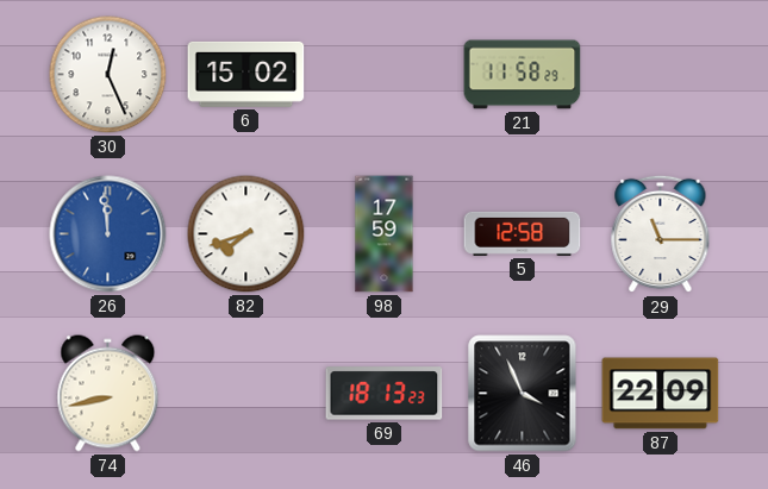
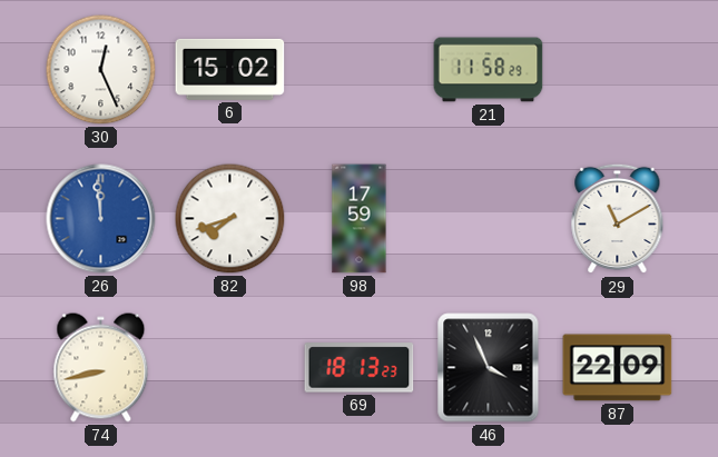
5: 12:58 -> none (523, 233)
29: 11:15 -> 11:10 (618, 219)
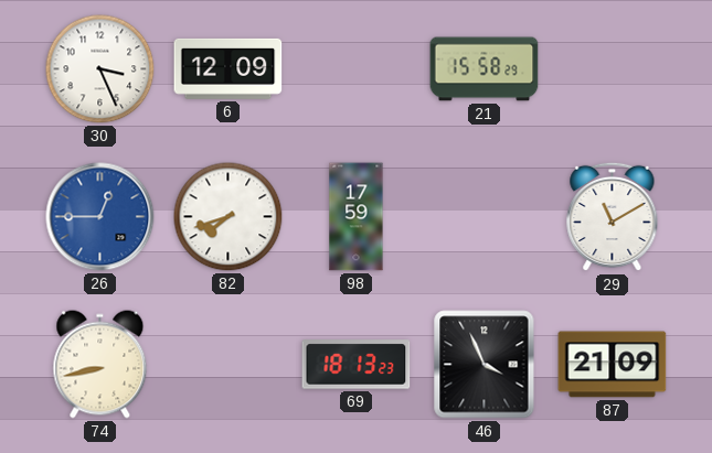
30: 12:26 -> 3:26 (100, 69)
6: 15:02 -> 12:09 (229, 68)
21: 11:58 -> 15:58 (485, 69)
26: 11:59 -> 12:45 (100, 217)
87: 22:09 -> 21:09 (613, 365)
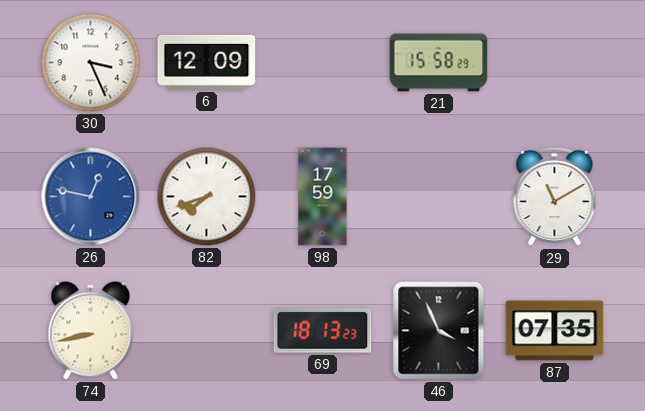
26: 12:45 -> 12:47 (91, 197)
87: 21:09 -> 07:35 (555, 331)
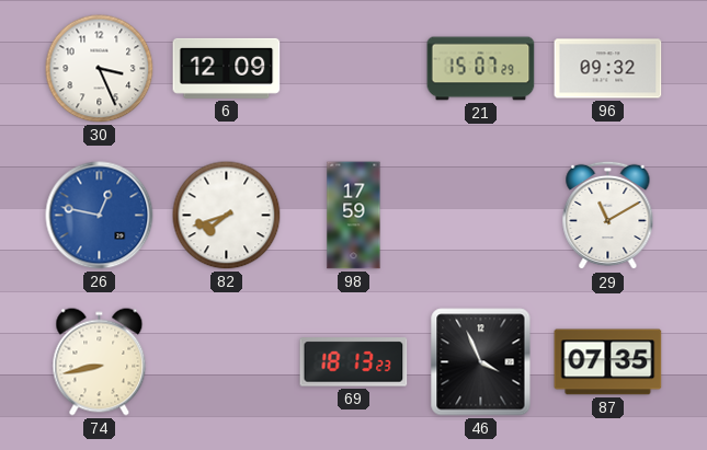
21: 15:58 -> 15:07 (481, 69)
96: none -> 09:32 (608, 69)
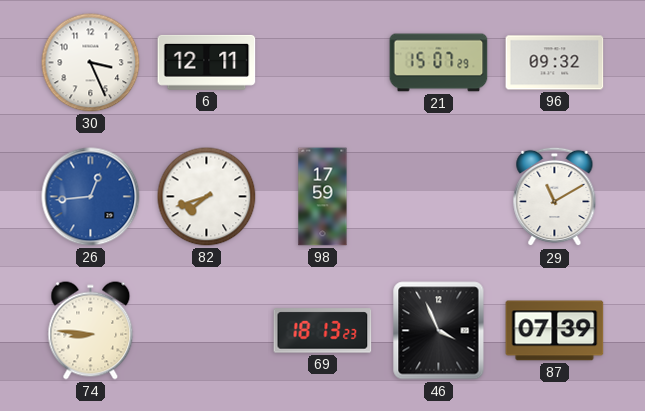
6: 12:09 -> 12:11 (207, 62)
26: 12:47 -> 12:44 (91, 197)
74: 8:43 -> 8:46 (91, 331)
87: 07:35 -> 07:39 (555, 331)
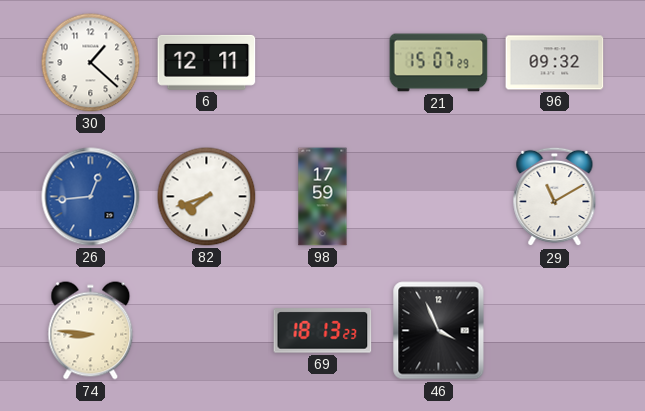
30: 3:26 -> 1:22 (91, 63)
87: 07:39 -> none (555, 331)
